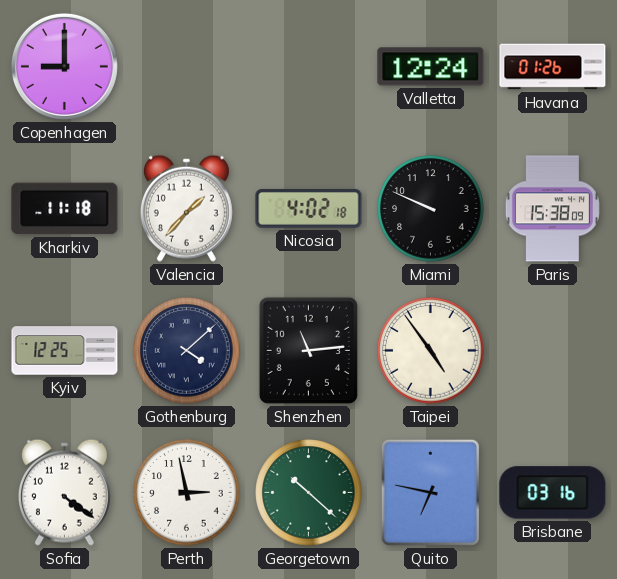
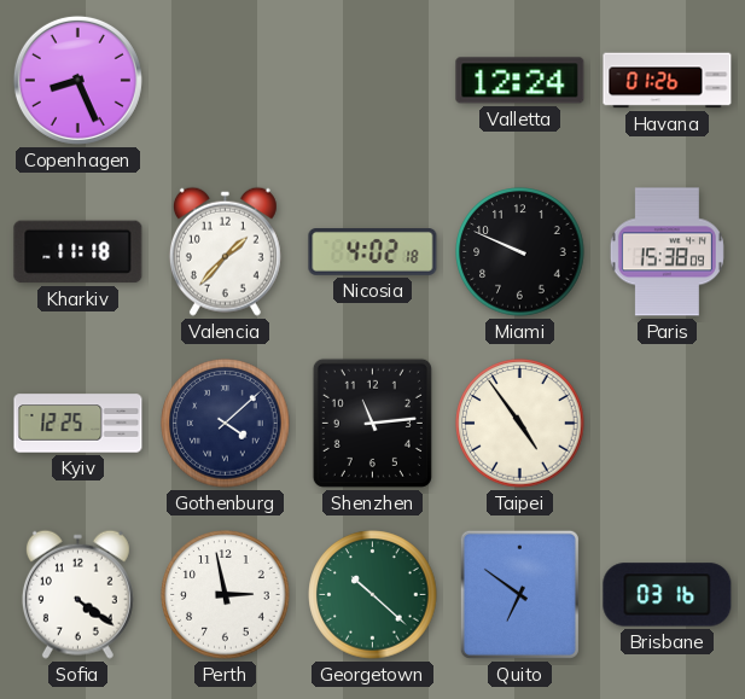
Copenhagen: 9:00 -> 8:26 (77, 80)
Quito: 6:47 -> 6:51 (519, 594)
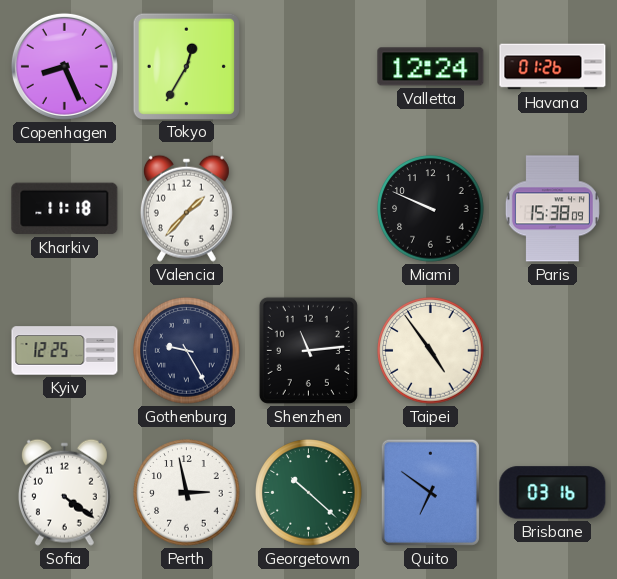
Tokyo: none -> 12:35 (186, 66)
Nicosia: 4:02 -> none (373, 252)
Gothenburg: 4:08 -> 9:25 (187, 351)
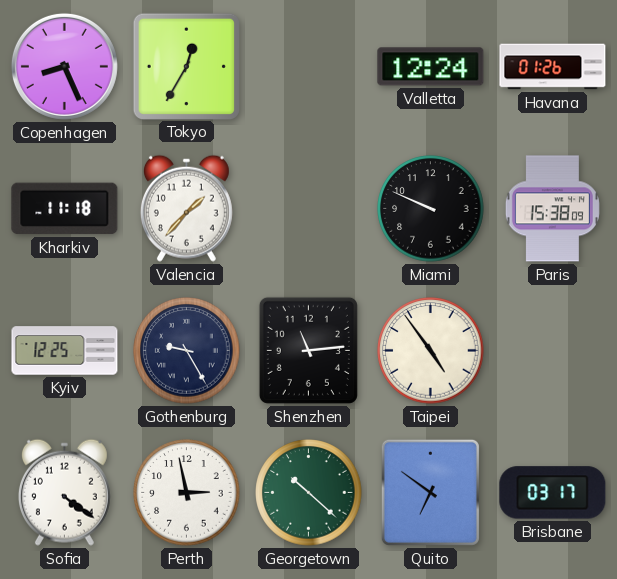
Brisbane: 03:16 -> 03:17 (553, 493)
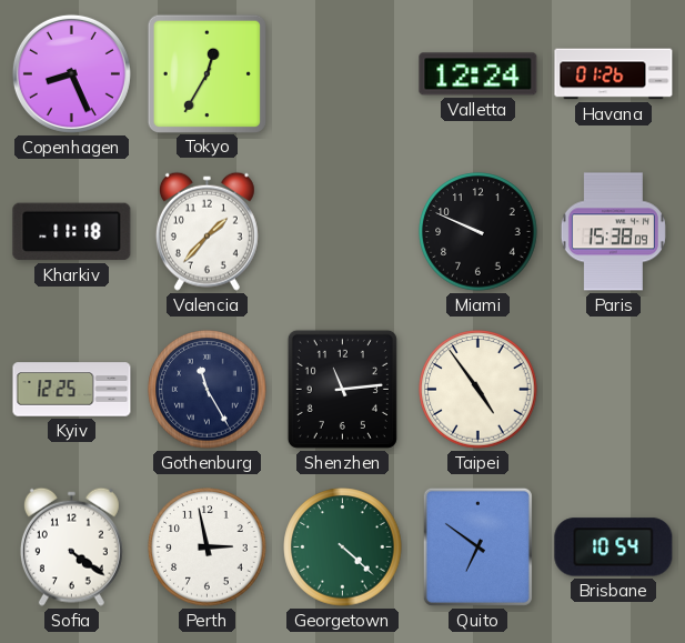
Gothenburg: 9:25 -> 11:25 (208, 390)
Georgetown: 10:22 -> 4:22 (343, 547)
Brisbane: 03:17 -> 10:54 (614, 547)
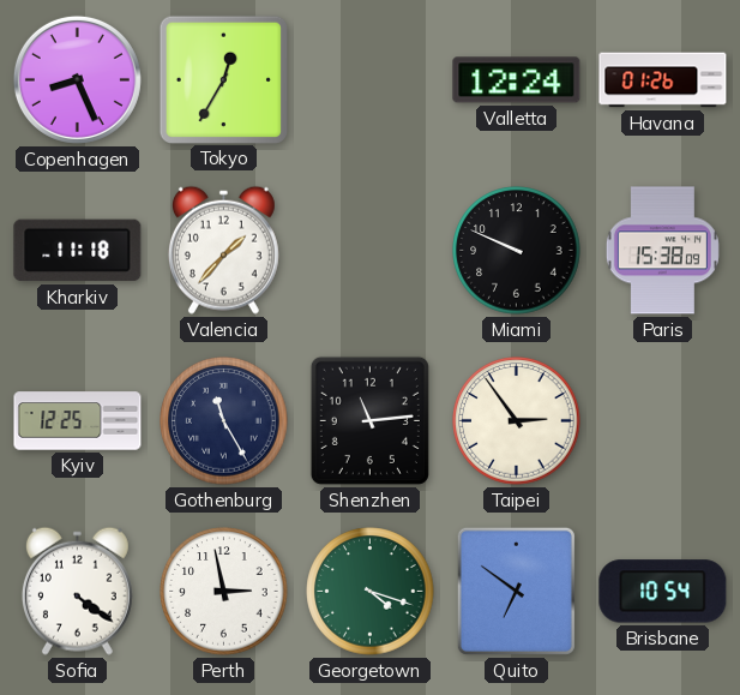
Taipei: 4:54 -> 2:54 (517, 421)
Georgetown: 4:22 -> 4:18 (371, 592)
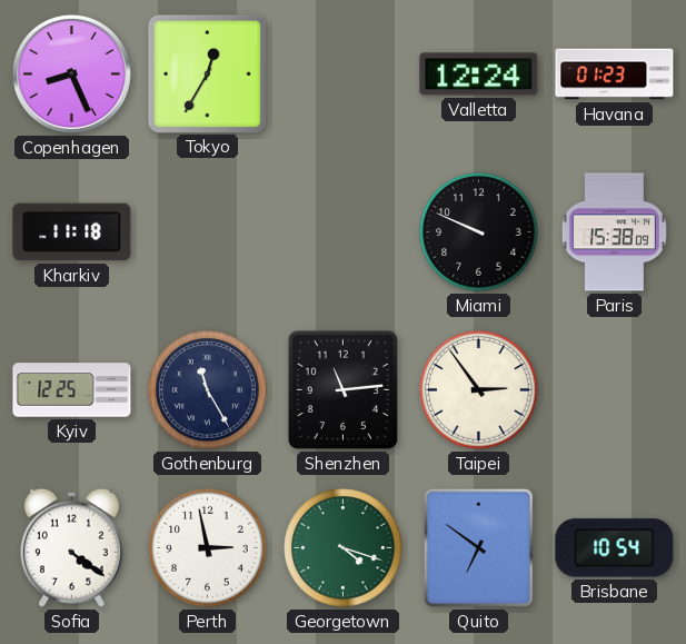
Havana: 01:26 -> 01:23 (615, 75)
Valencia: 1:37 -> none (223, 250)
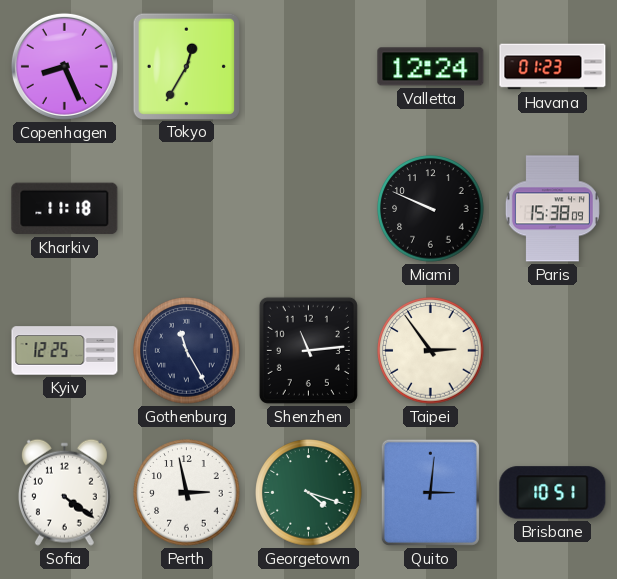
Quito: 6:51 -> 3:01 (430, 492)
Brisbane: 10:54 -> 10:51 (553, 493)
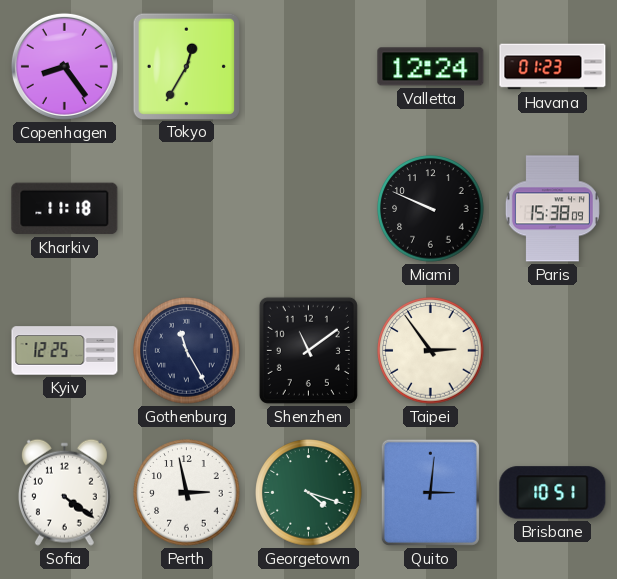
Copenhagen: 8:26 -> 8:24 (64, 66)
Shenzhen: 11:14 -> 11:09 (308, 350)
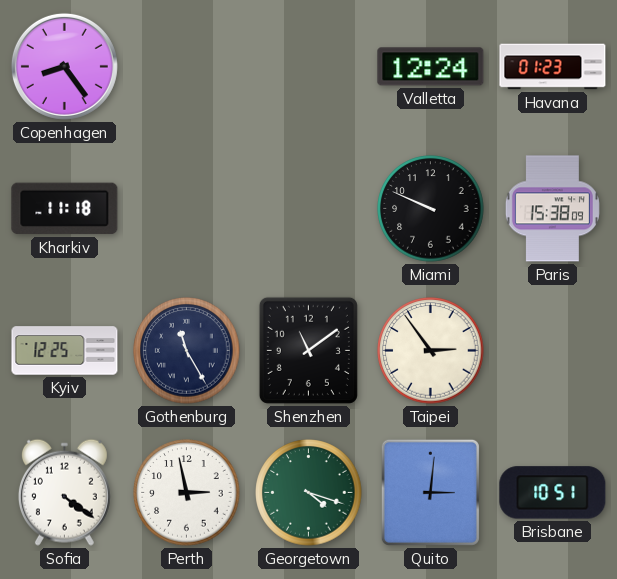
Tokyo: 12:35 -> none (186, 66)
